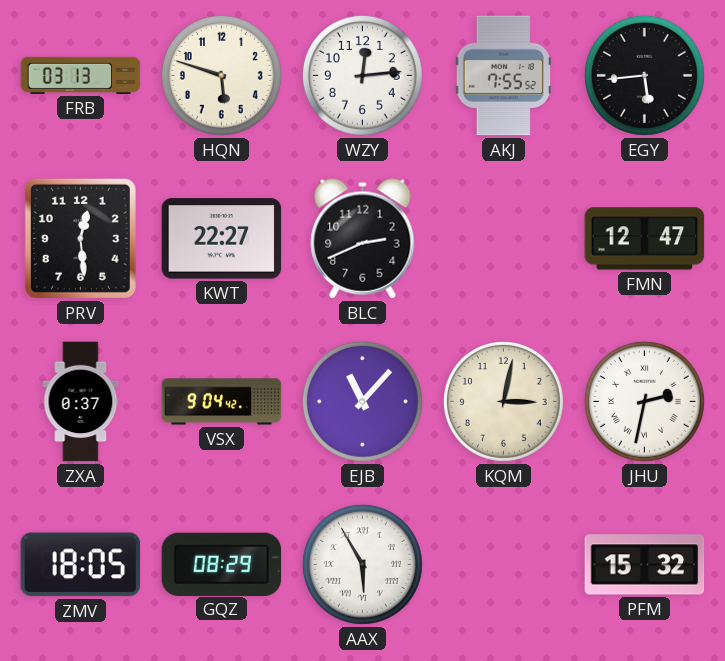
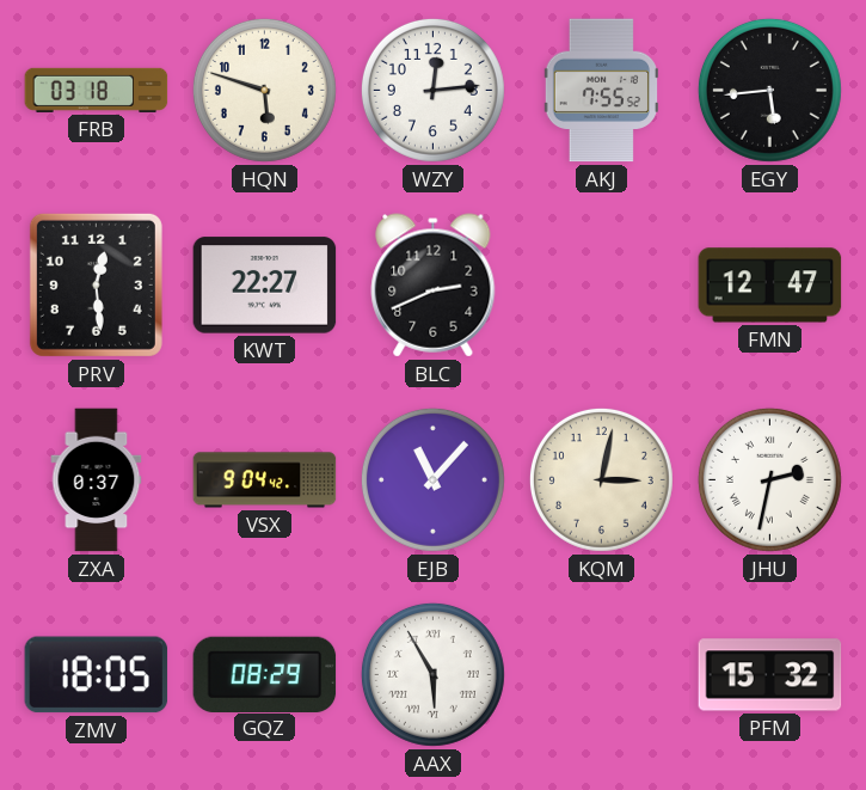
FRB: 03:13 -> 03:18 (97, 90)
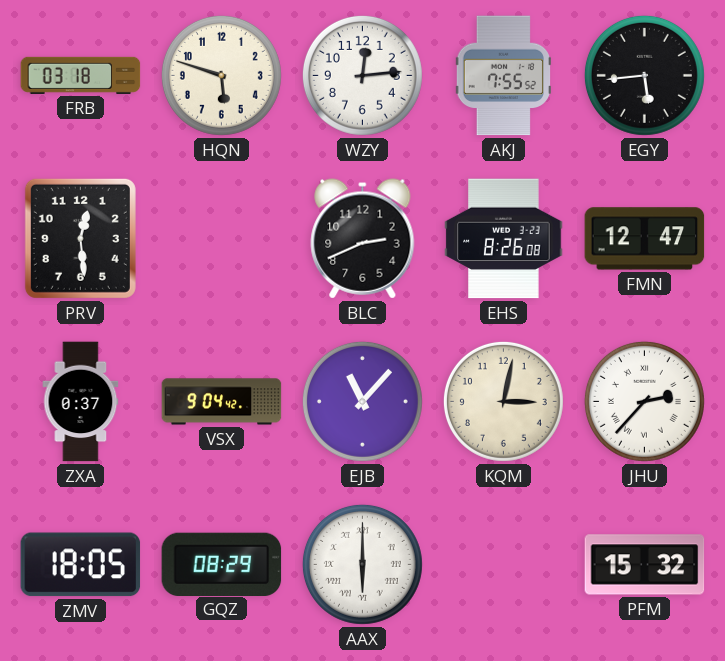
KWT: 22:27 -> none (265, 286)
EHS: none -> 8:26 (504, 239)
JHU: 2:32 -> 2:37 (644, 401)
AAX: 5:55 -> 6:00 (362, 564)
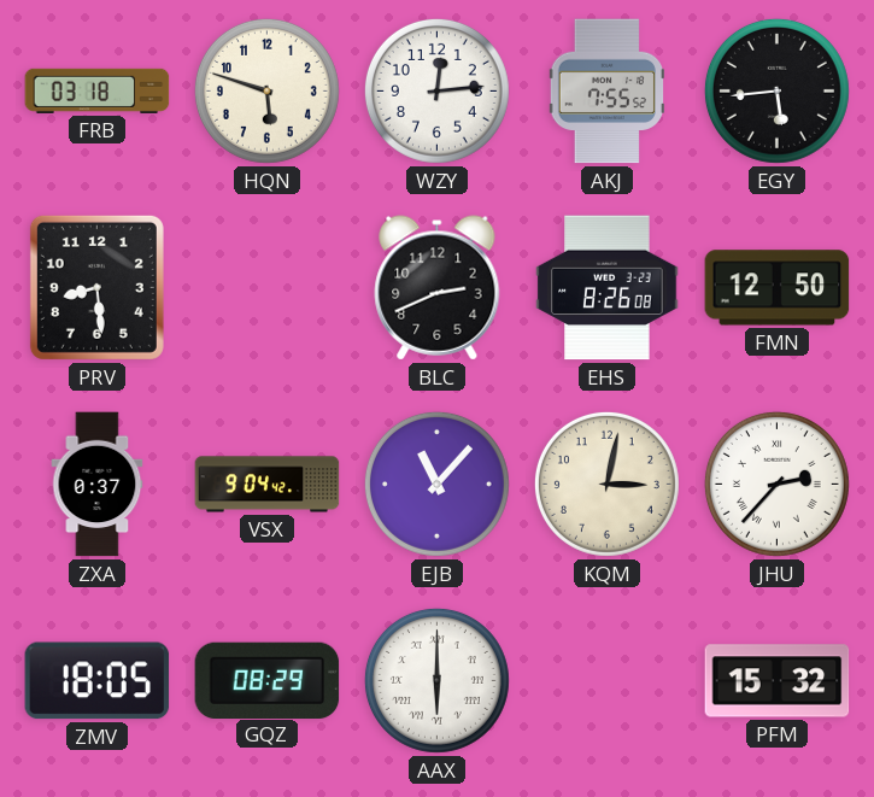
PRV: 12:29 -> 8:29 (96, 287)
FMN: 12:47 -> 12:50 (778, 288)
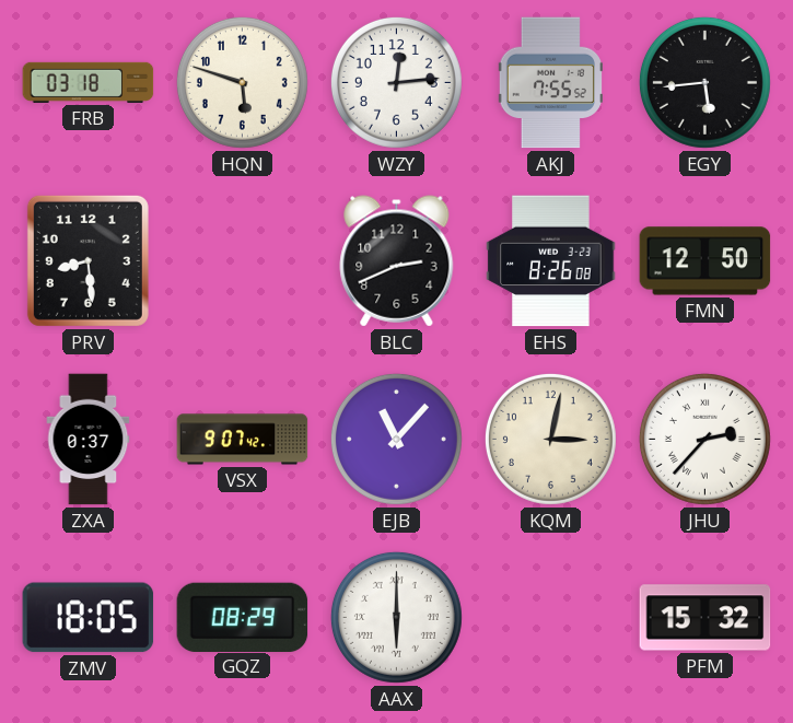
VSX: 9:04 -> 9:07 (243, 440)
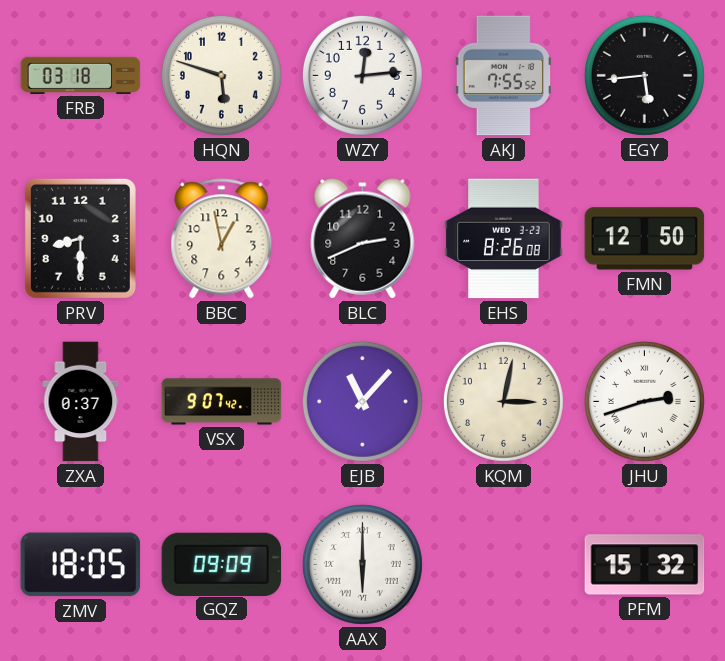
PRV: 8:29 -> 8:30 (80, 238)
BBC: none -> 12:58 (222, 239)
JHU: 2:37 -> 2:42 (644, 401)
GQZ: 08:29 -> 09:09 (222, 564)
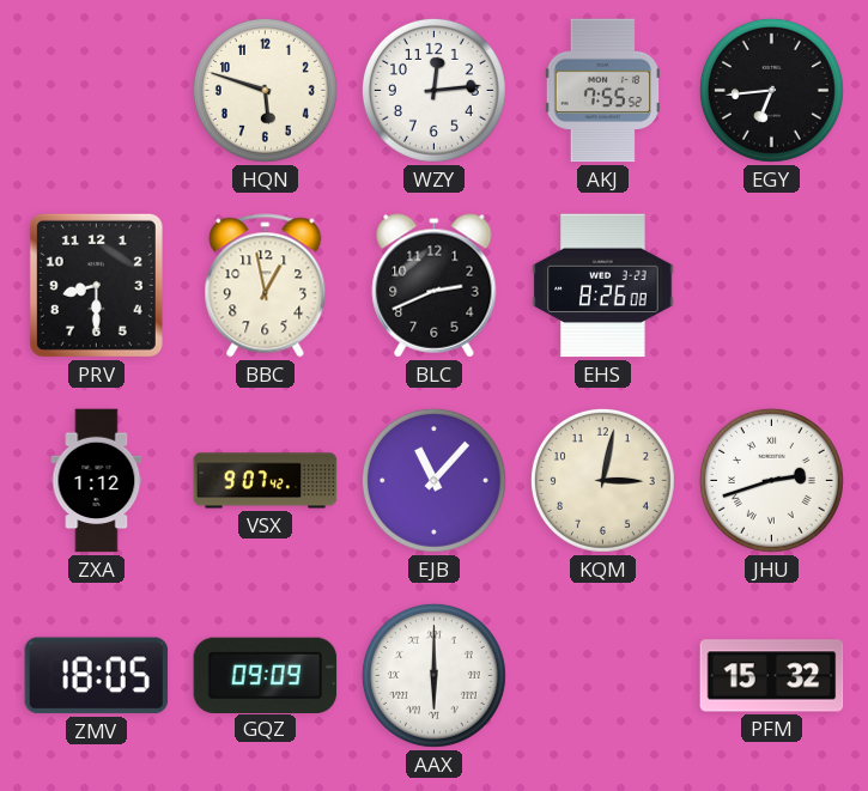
FRB: 03:18 -> none (81, 75)
EGY: 5:44 -> 6:44 (771, 90)
FMN: 12:50 -> none (645, 239)
ZXA: 0:37 -> 1:12 (97, 481)
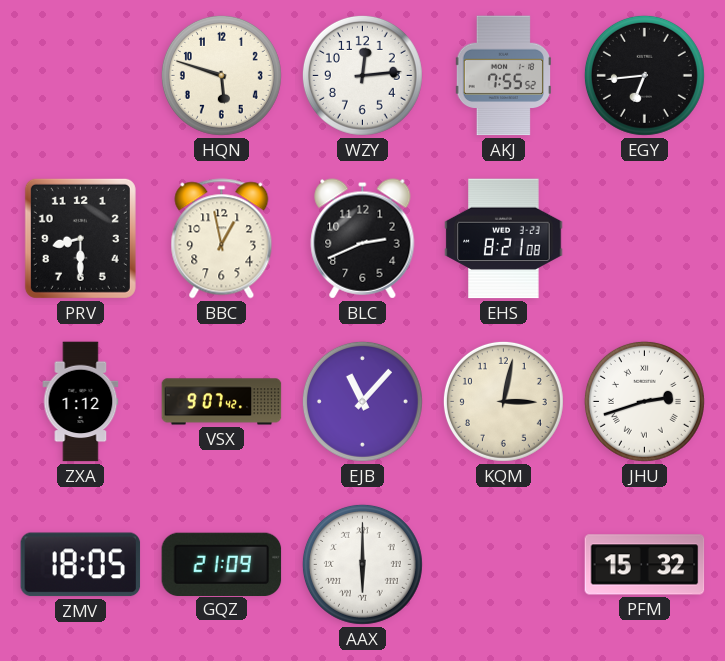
EHS: 8:26 -> 8:21 (504, 239)
GQZ: 09:09 -> 21:09 (222, 564)
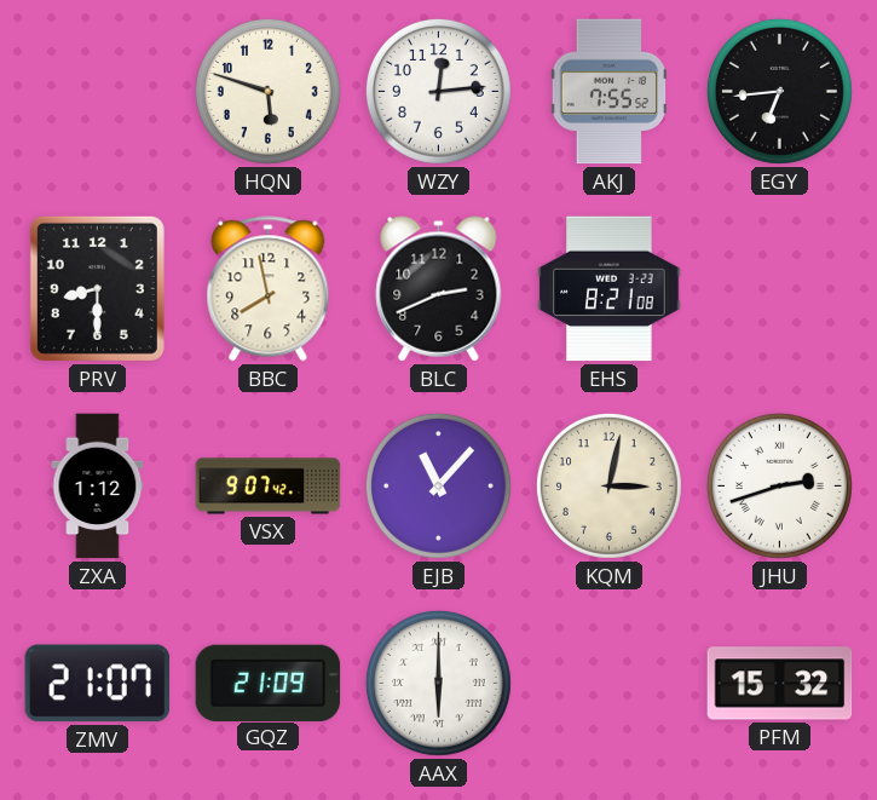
BBC: 12:58 -> 7:58 (269, 289)
ZMV: 18:05 -> 21:07 (98, 684)
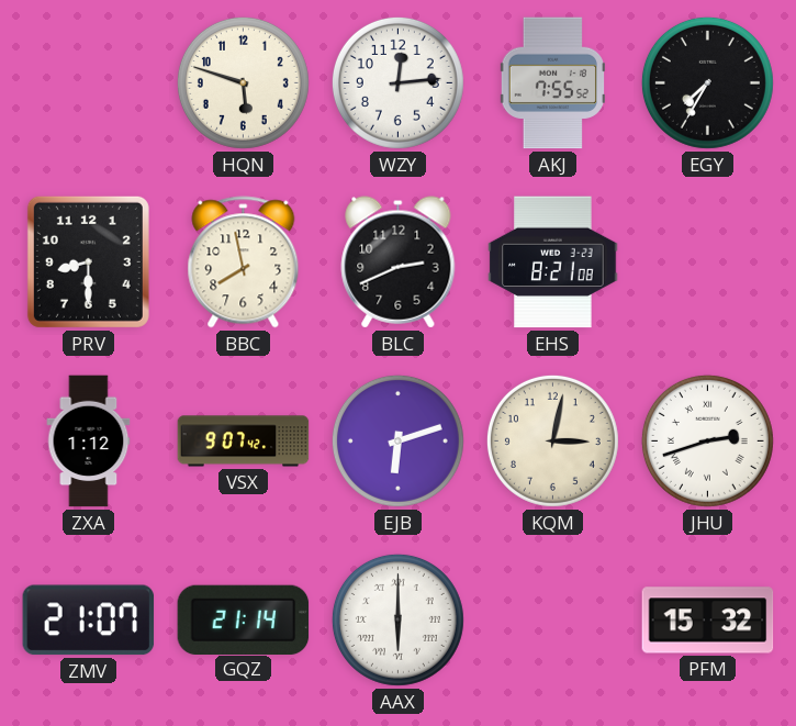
EGY: 6:44 -> 7:35 (707, 82)
EJB: 11:07 -> 6:12 (397, 440)
GQZ: 21:09 -> 21:14 (244, 619)
